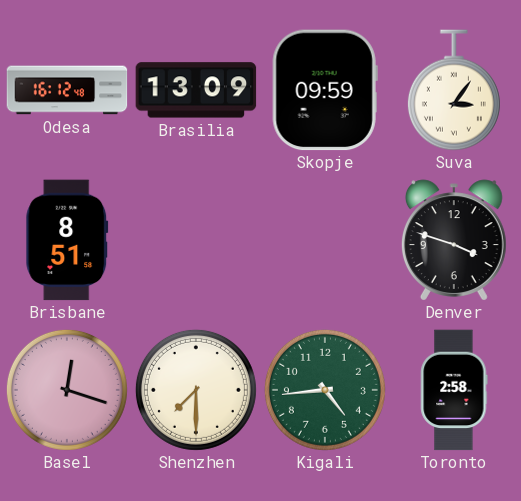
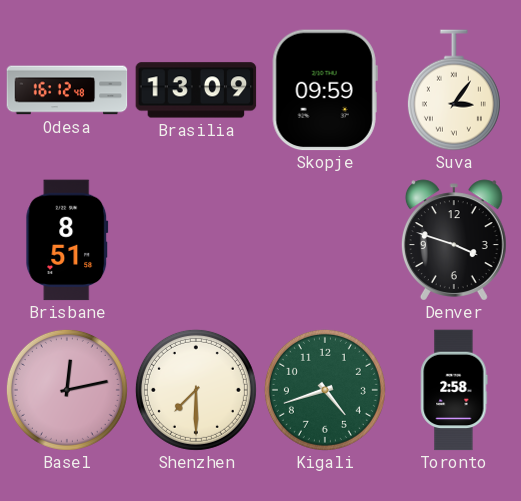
Basel: 12:18 -> 12:13 (67, 390)
Kigali: 4:44 -> 4:42 (325, 390)
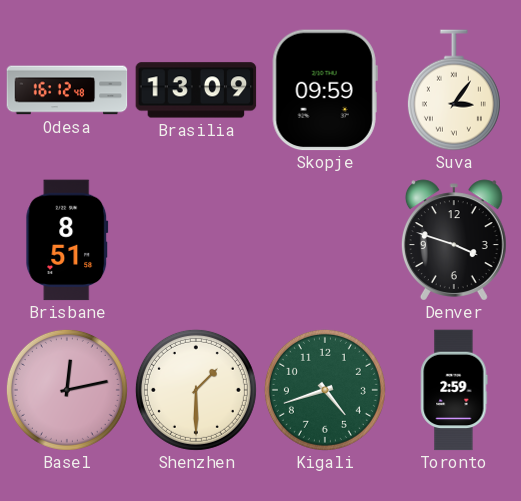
Shenzhen: 7:30 -> 1:30 (196, 390)
Toronto: 2:58 -> 2:59 (454, 390)
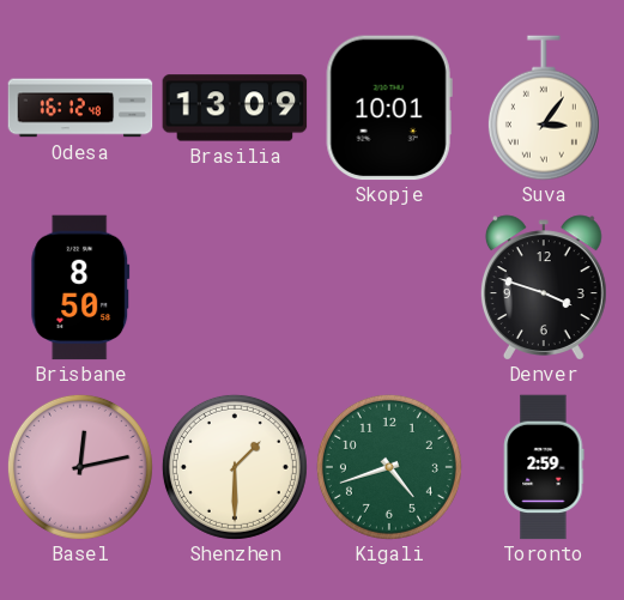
Skopje: 09:59 -> 10:01 (389, 108)
Brisbane: 8:51 -> 8:50 (80, 287)
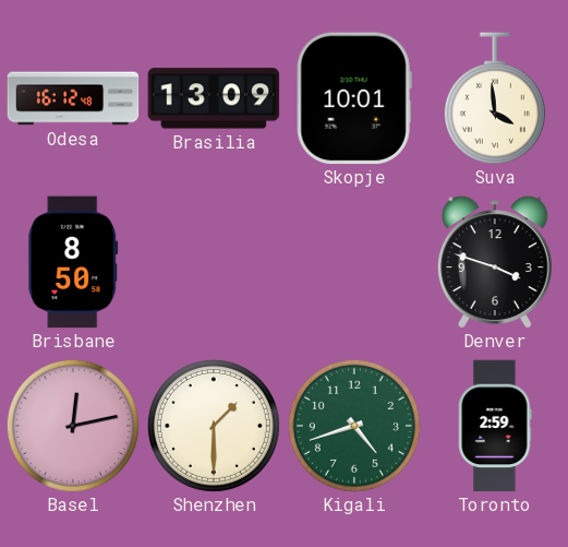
Suva: 3:06 -> 3:59 (495, 98)
